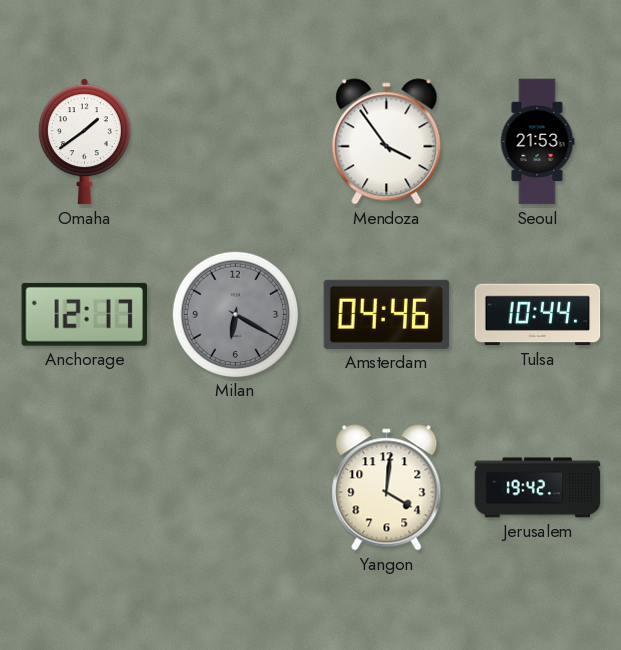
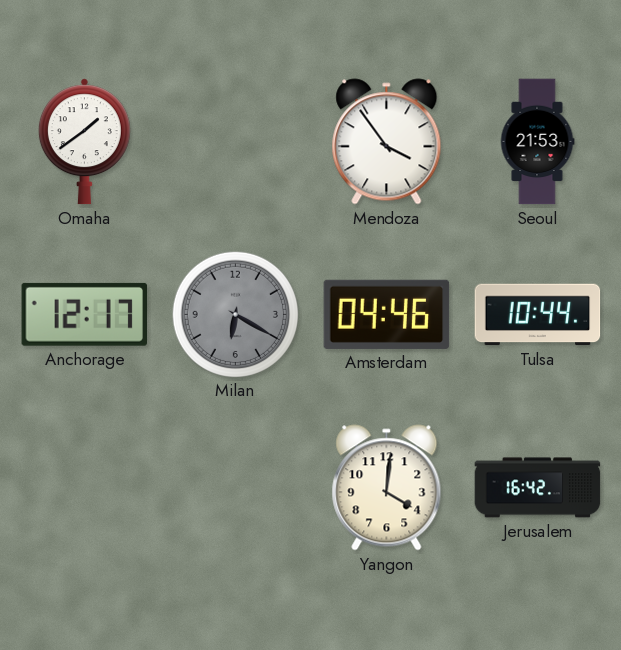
Jerusalem: 19:42 -> 16:42 (538, 488)
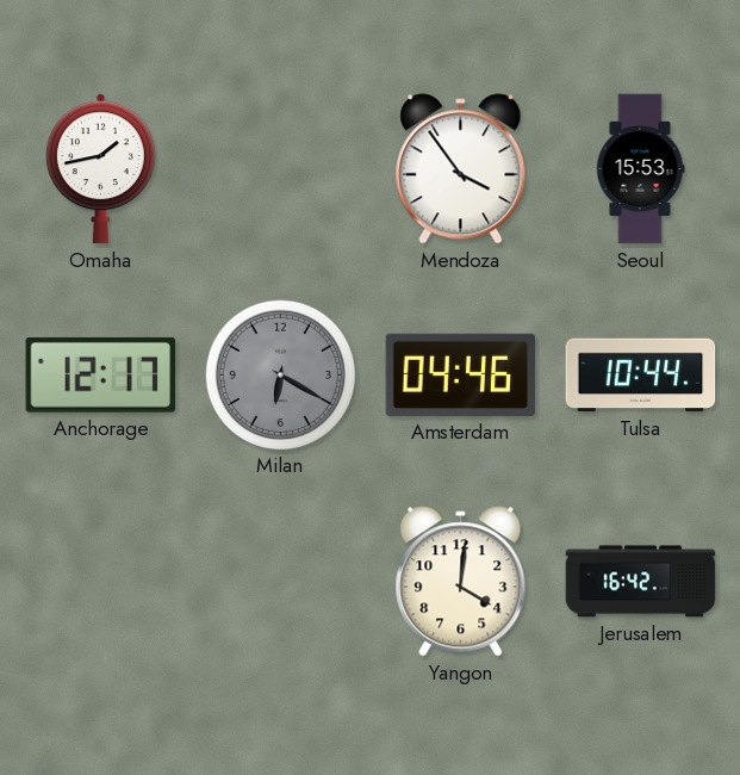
Omaha: 1:39 -> 1:43 (100, 169)
Seoul: 21:53 -> 15:53 (640, 169)
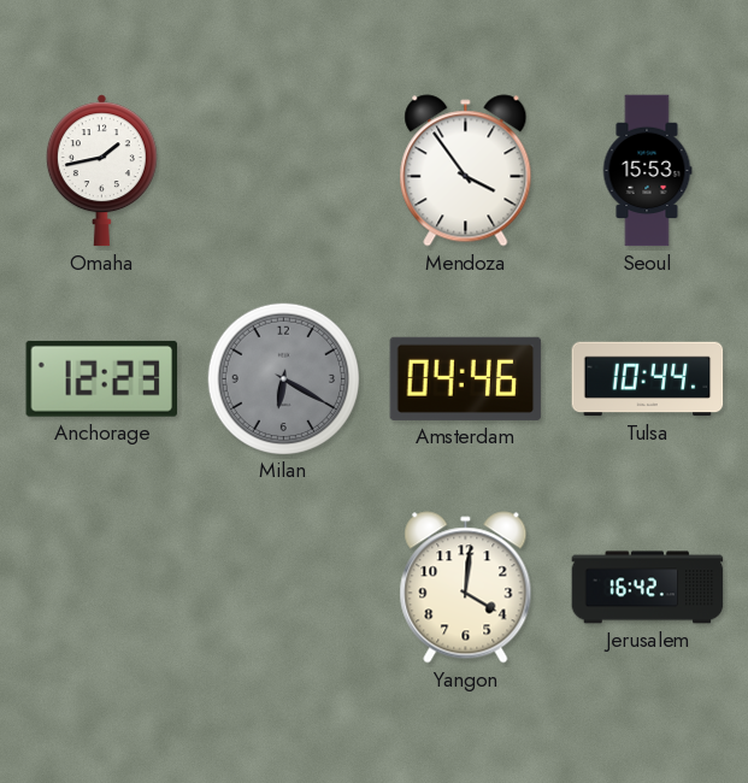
Anchorage: 12:17 -> 12:23 (101, 378)
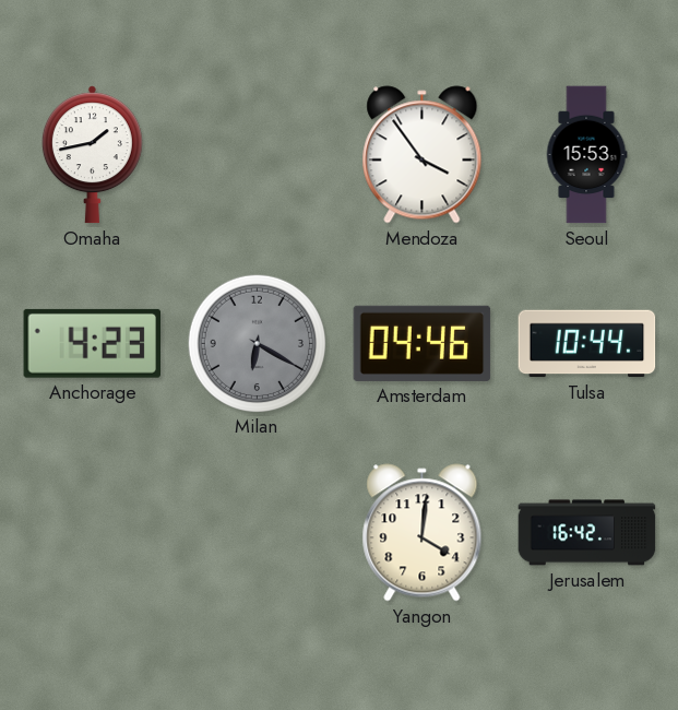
Anchorage: 12:23 -> 4:23 (92, 343)
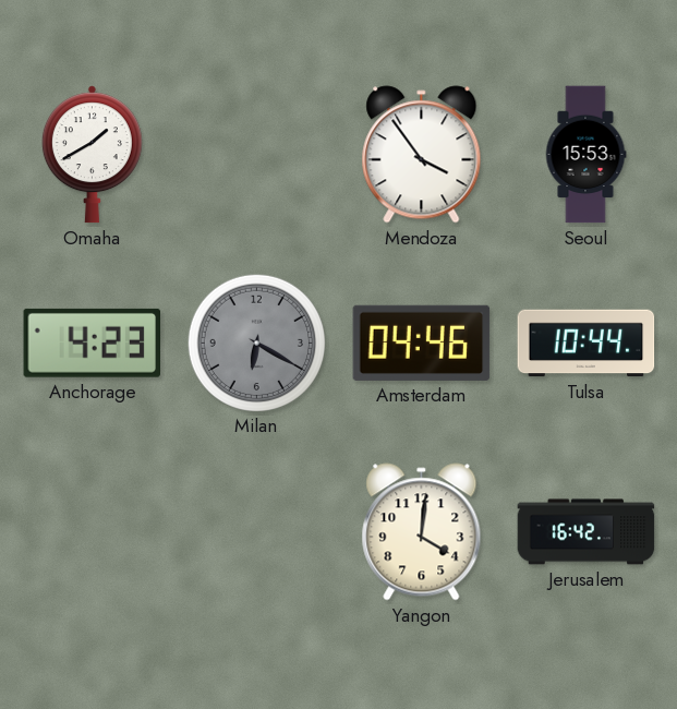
Omaha: 1:43 -> 1:40 (92, 155)
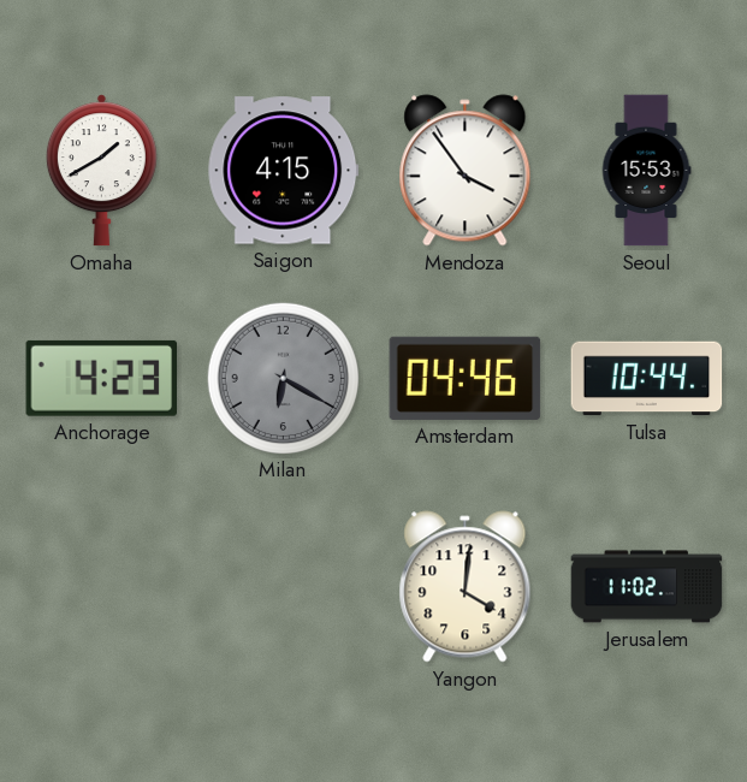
Saigon: none -> 4:15 (284, 171)
Jerusalem: 16:42 -> 11:02 (647, 587)
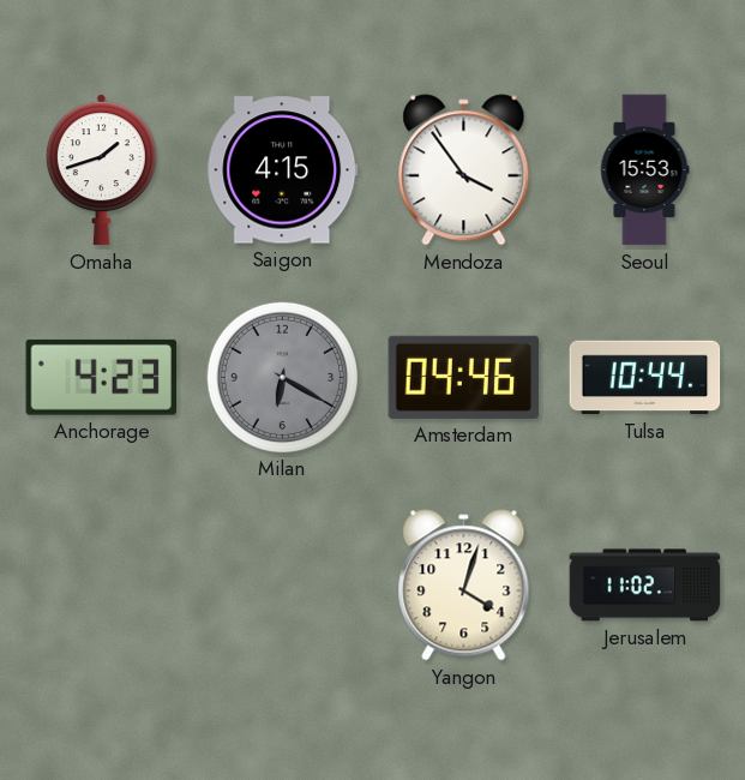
Omaha: 1:40 -> 1:42 (101, 170)
Yangon: 4:01 -> 4:03 (464, 586)
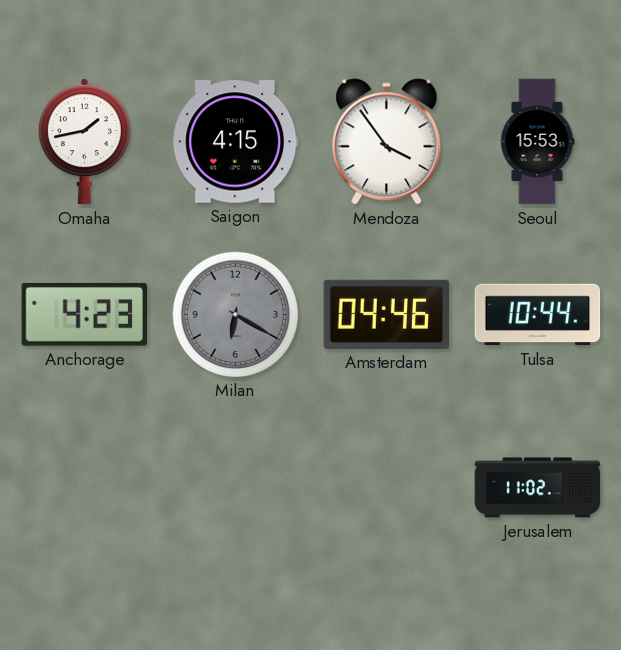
Omaha: 1:42 -> 1:43 (84, 142)
Yangon: 4:03 -> none (464, 586)
